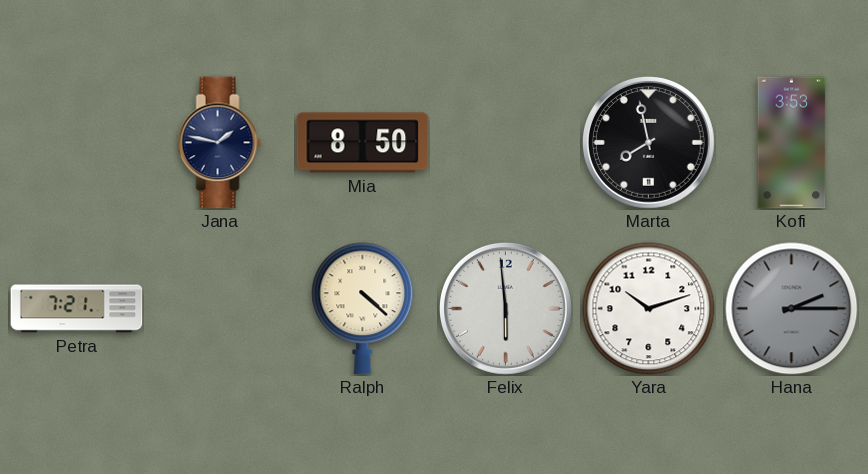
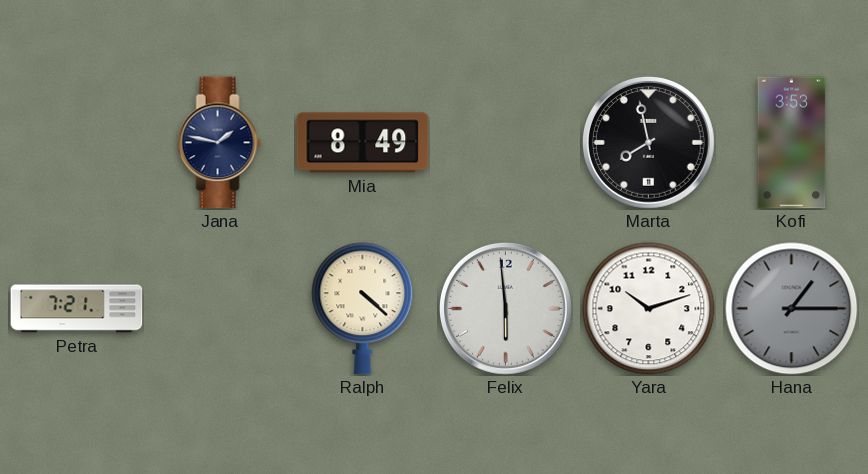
Mia: 8:50 -> 8:49 (363, 143)
Hana: 2:15 -> 1:15 (792, 309)
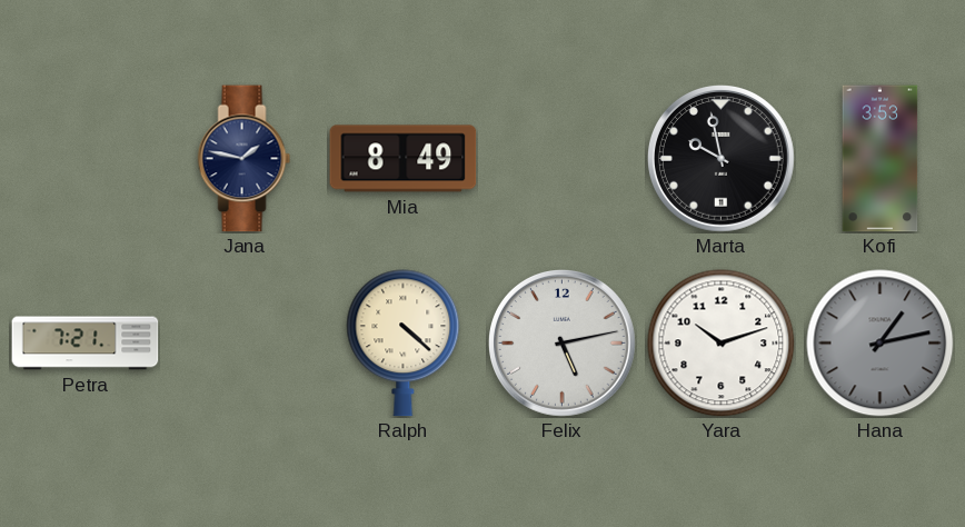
Marta: 7:58 -> 9:58 (722, 159)
Felix: 5:59 -> 5:13 (563, 344)
Hana: 1:15 -> 1:13 (881, 344)
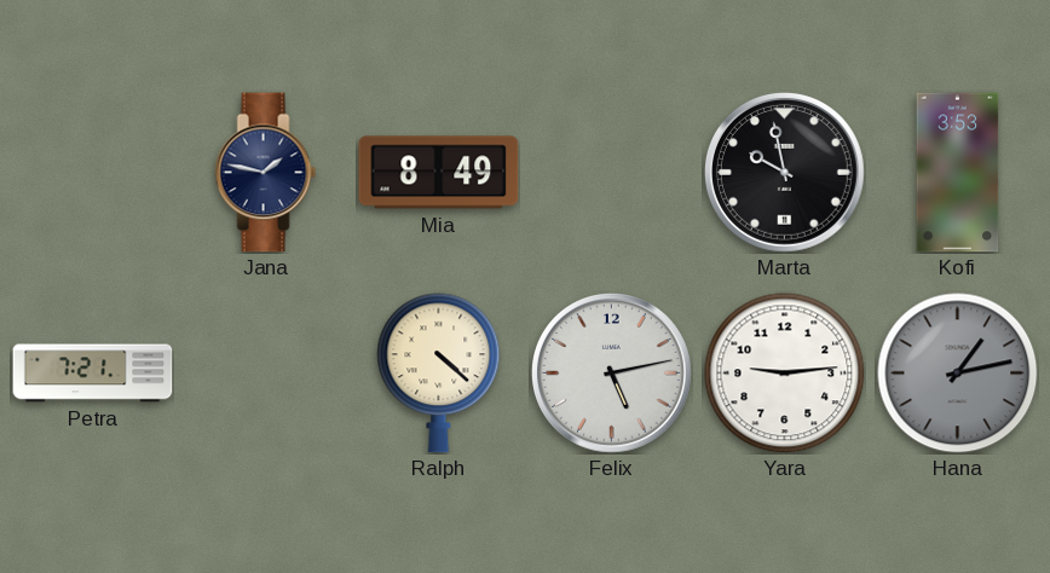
Yara: 10:12 -> 9:14 (785, 374)
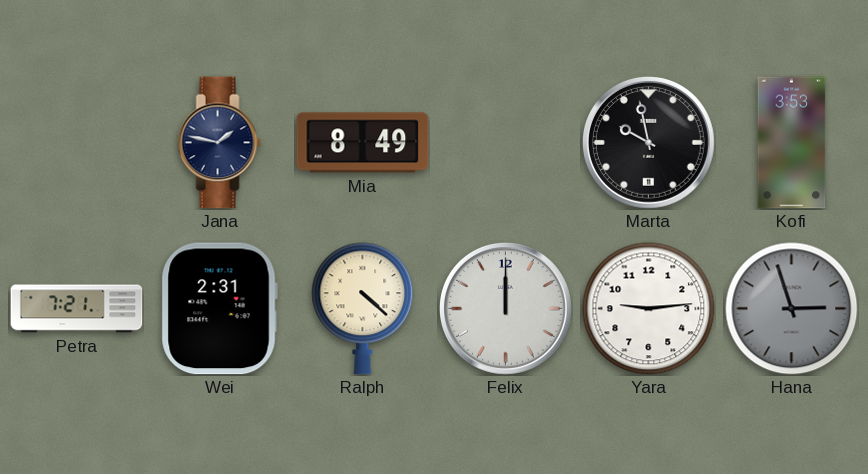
Wei: none -> 2:31 (219, 309)
Felix: 5:13 -> 12:00 (506, 309)
Hana: 1:13 -> 2:57 (792, 309)
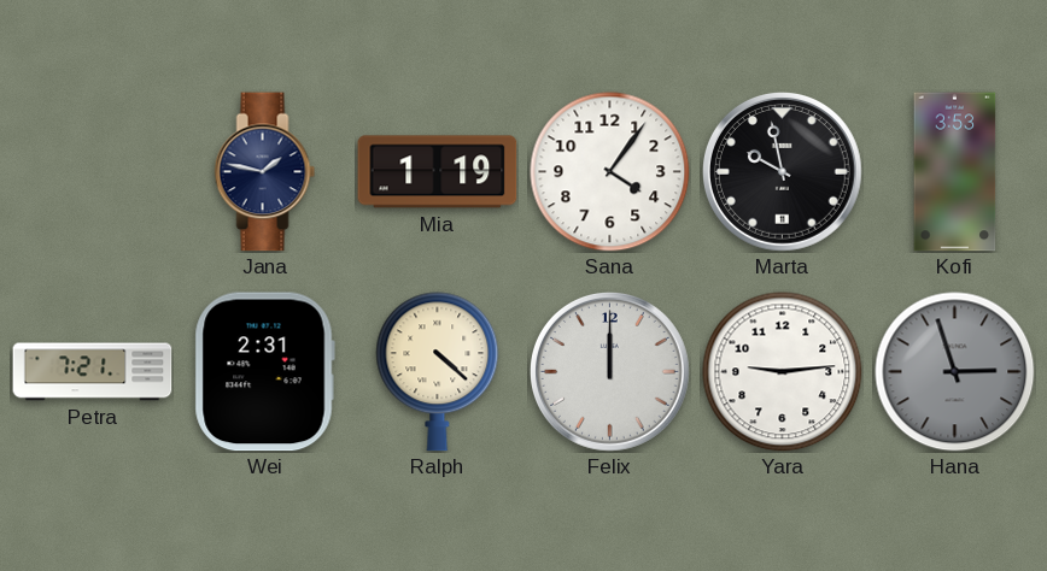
Mia: 8:49 -> 1:19 (438, 172)
Sana: none -> 4:06 (610, 172)
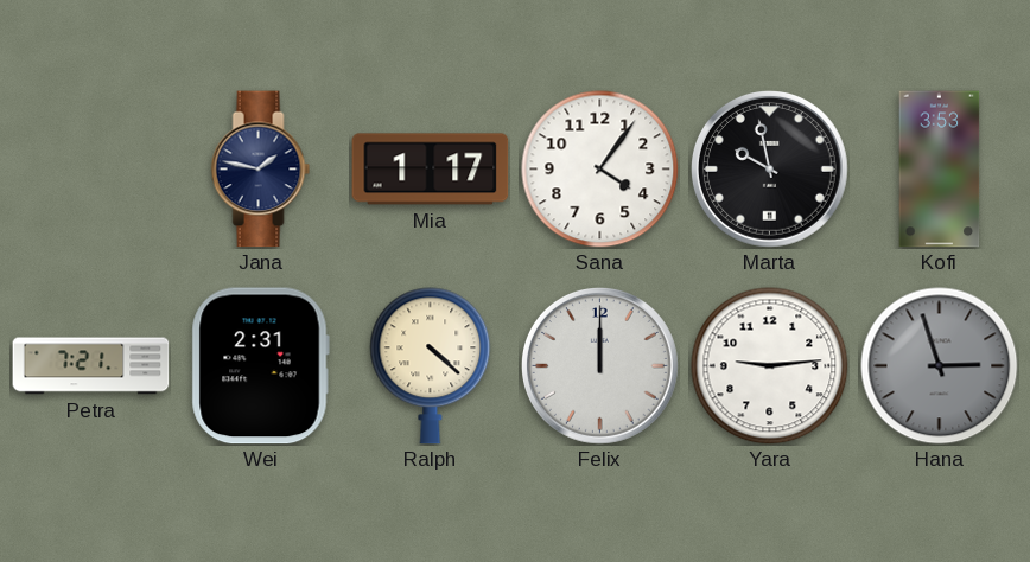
Mia: 1:19 -> 1:17 (431, 170)
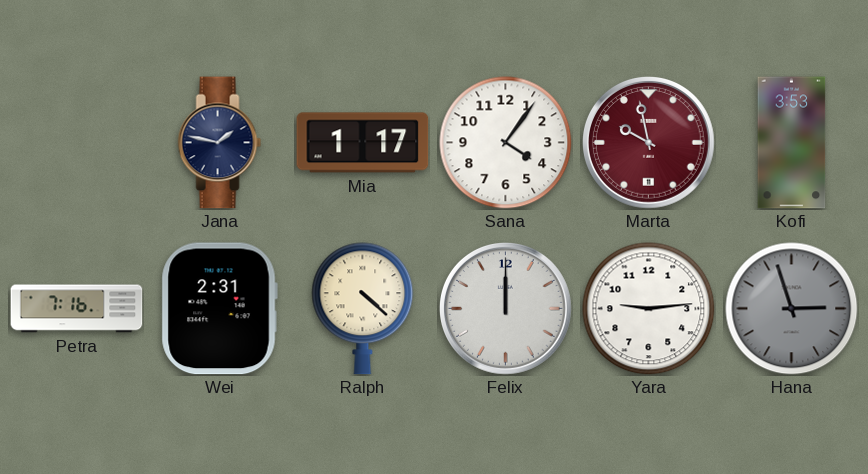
Marta dial: black -> burgundy (649, 143)
Petra: 7:21 -> 7:16 (77, 309)
